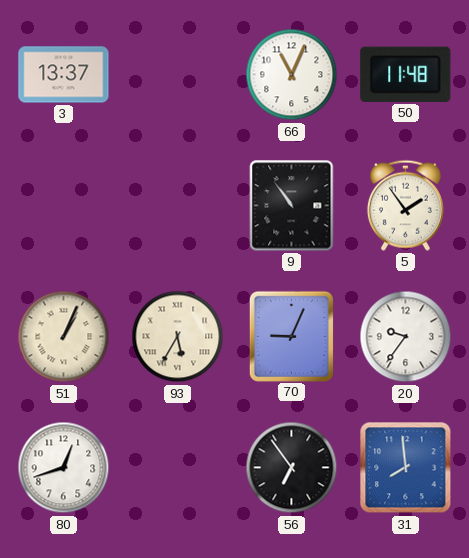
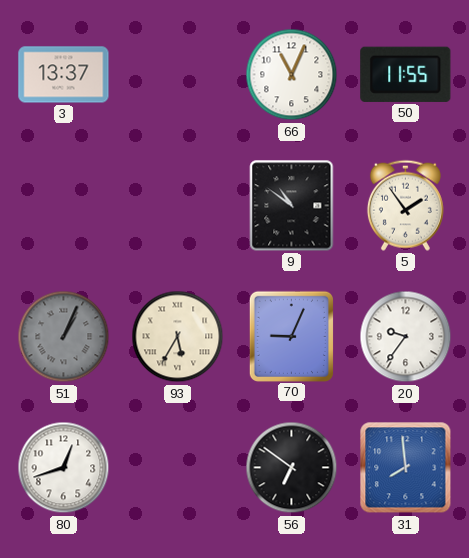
50: 11:48 -> 11:55 (406, 74)
9: 10:54 -> 10:51 (292, 206)
51 dial: cream -> grey (64, 337)
56: 6:54 -> 6:51 (292, 468)
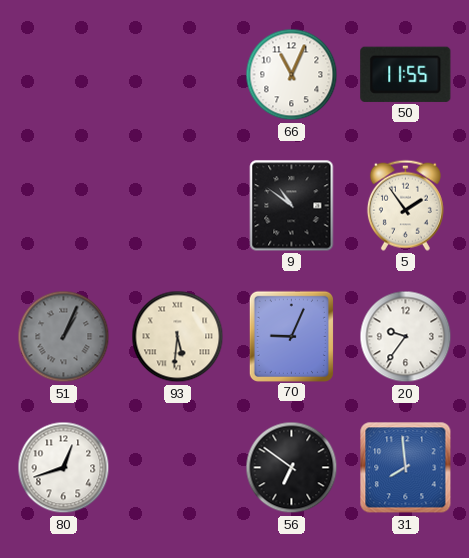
3: 13:37 -> none (64, 75)
93: 5:35 -> 5:31 (178, 337)
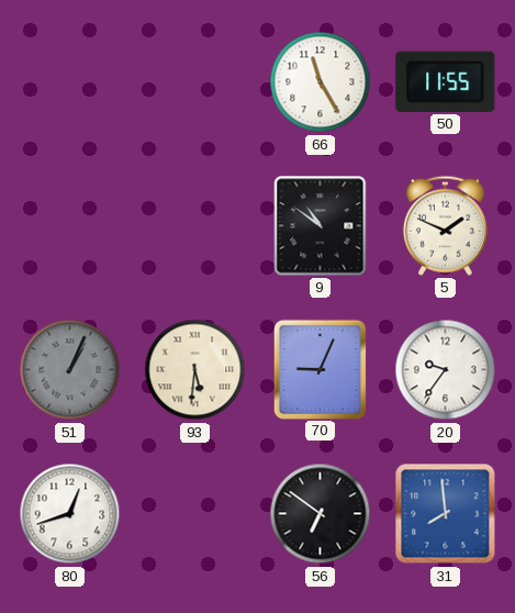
66: 11:04 -> 11:25 (321, 82)
5: 1:54 -> 1:49 (445, 225)
